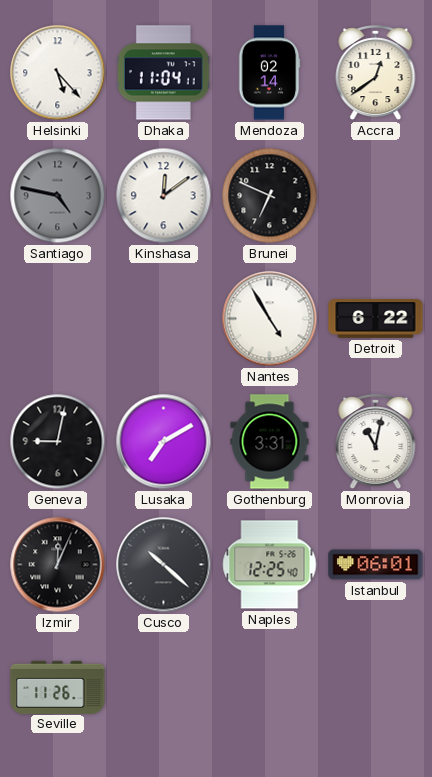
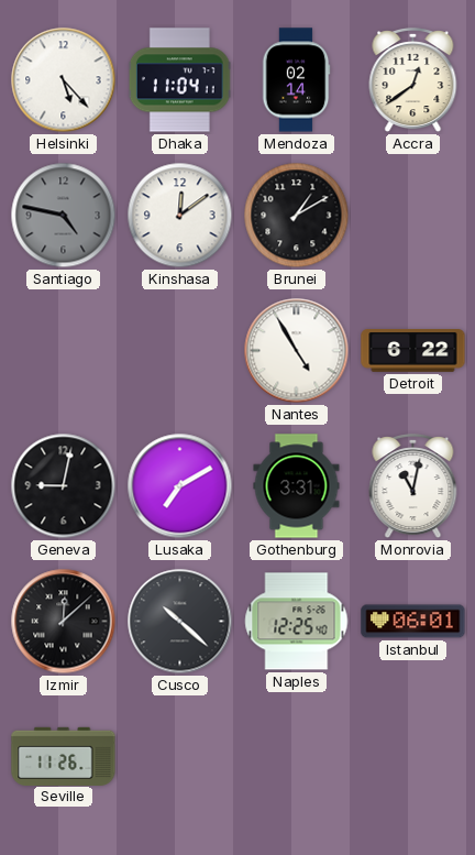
Brunei: 6:49 -> 1:10 (297, 216)
Izmir: 12:04 -> 12:08 (64, 622)
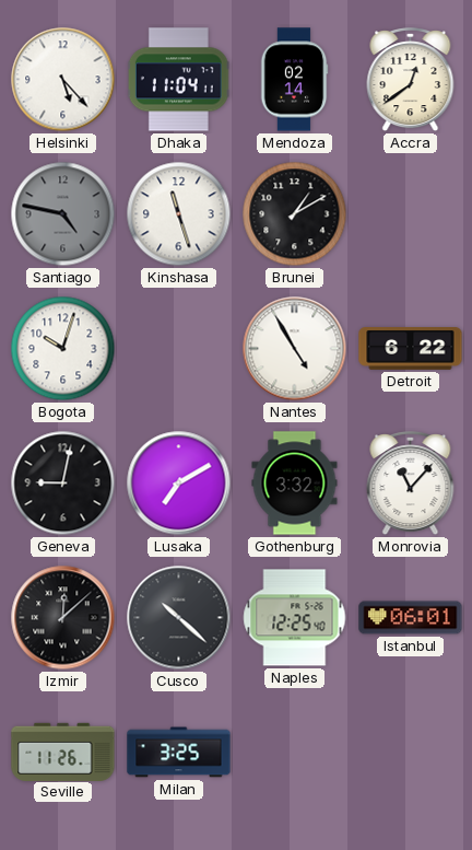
Kinshasa: 12:09 -> 11:27 (179, 214)
Bogota: none -> 10:03 (63, 349)
Gothenburg: 3:31 -> 3:32 (295, 484)
Monrovia: 11:02 -> 11:07 (411, 485)
Milan: none -> 3:25 (179, 753)
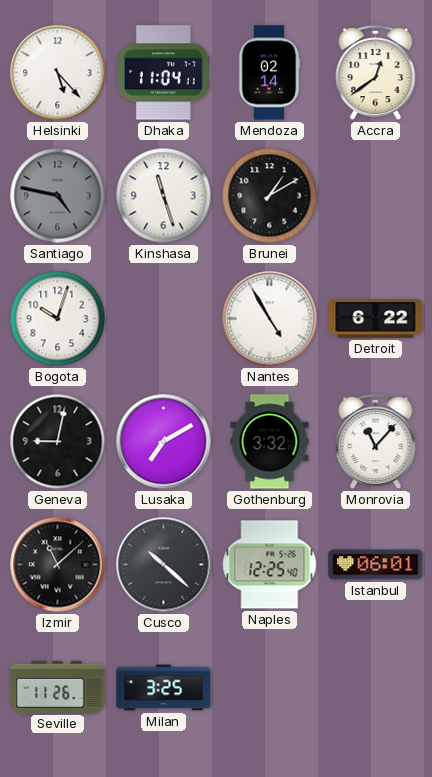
Izmir: 12:08 -> 11:08 (58, 565)
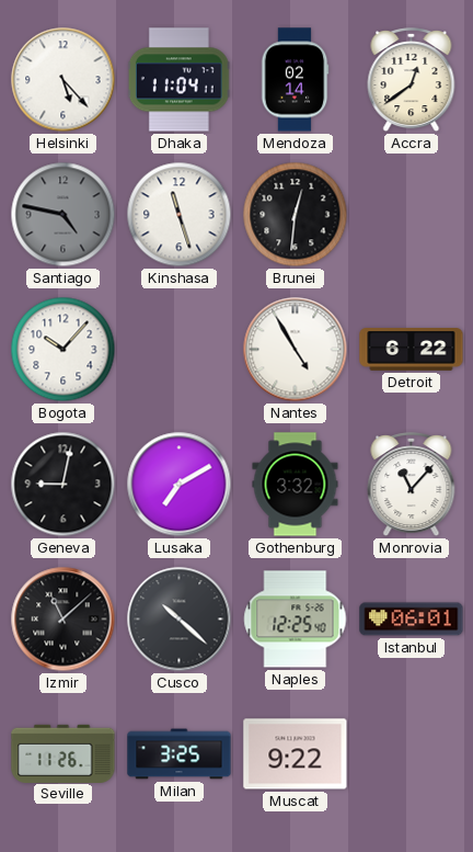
Brunei: 1:10 -> 12:31 (296, 215)
Bogota: 10:03 -> 10:07 (64, 350)
Muscat: none -> 9:22 (296, 754)
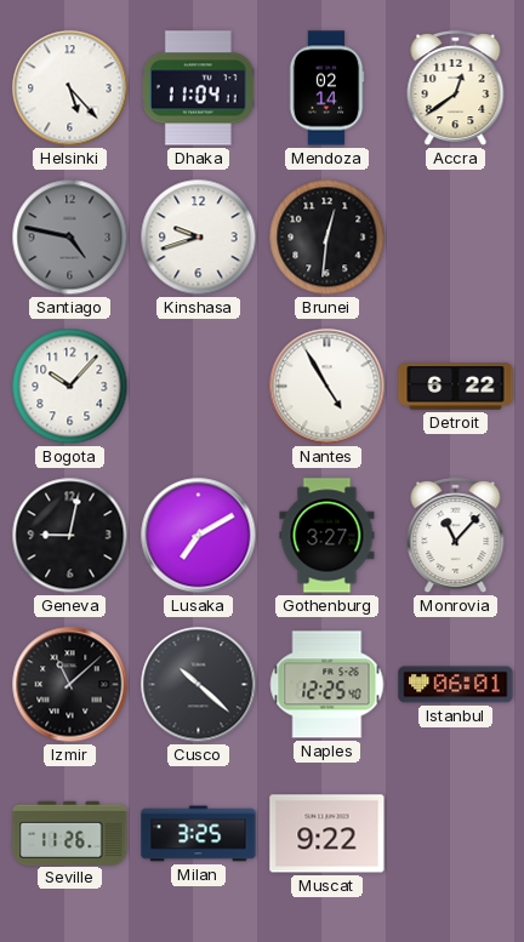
Kinshasa: 11:27 -> 9:42 (199, 238)
Gothenburg: 3:32 -> 3:27 (327, 536)
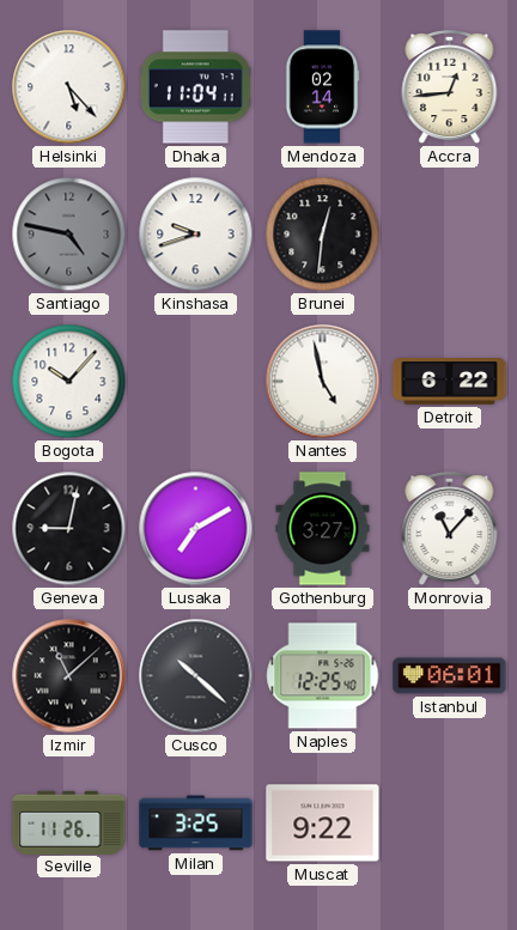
Accra: 12:39 -> 12:44 (450, 89)
Nantes: 4:55 -> 4:58 (323, 382)
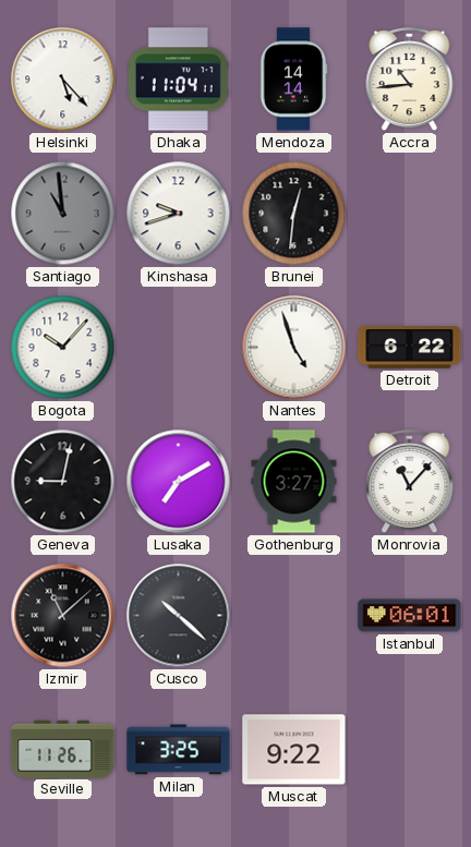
Mendoza: 02:14 -> 14:14 (293, 80)
Accra: 12:44 -> 10:44 (410, 81)
Santiago: 4:47 -> 10:59 (63, 214)
Nantes: 4:58 -> 4:57 (294, 348)
Naples: 12:25 -> none (323, 676)
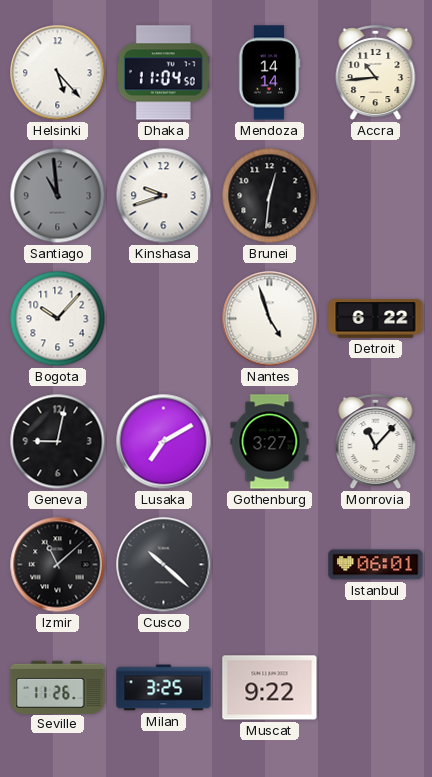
Dhaka: 11:04:11 -> 11:04:50 (163, 73)
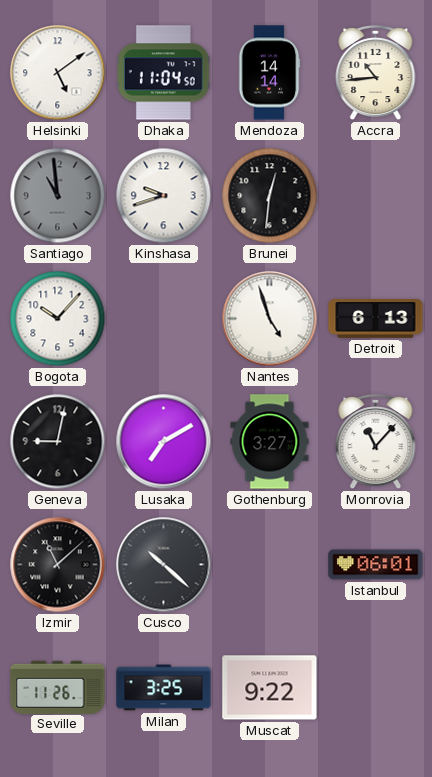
Helsinki: 5:23 -> 5:09 (58, 73)
Detroit: 6:22 -> 6:13 (376, 319)
